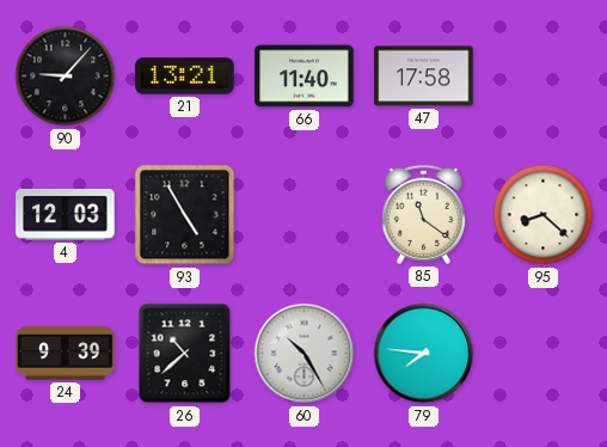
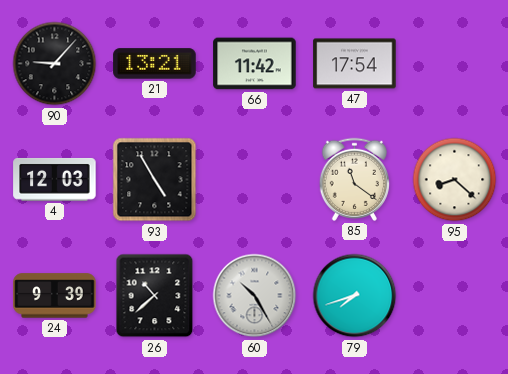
66: 11:40 -> 11:42 (255, 64)
47: 17:58 -> 17:54 (355, 64)
79: 7:46 -> 7:42 (355, 296)
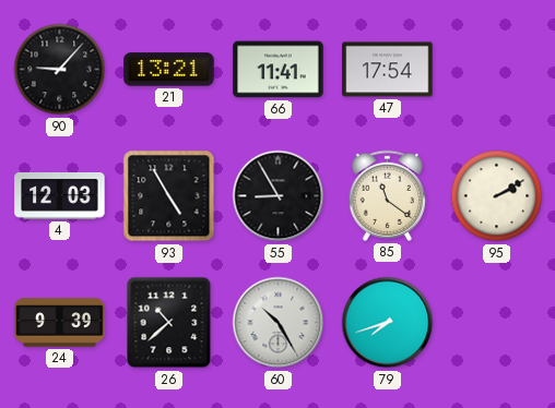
66: 11:42 -> 11:41 (279, 70)
55: none -> 8:55 (279, 196)
95: 8:22 -> 2:10 (497, 196)
